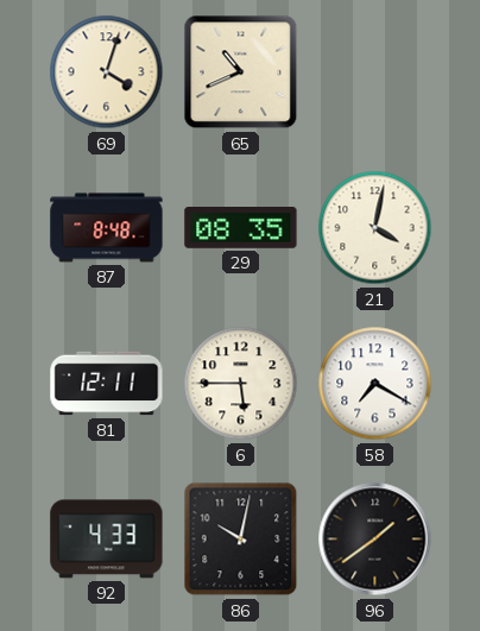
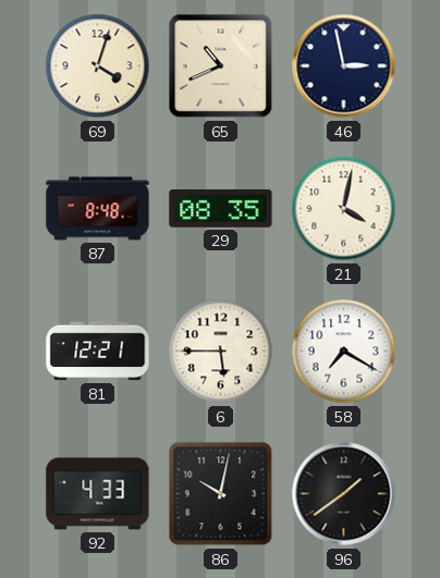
46: none -> 2:58 (344, 66)
81: 12:11 -> 12:21 (98, 352)
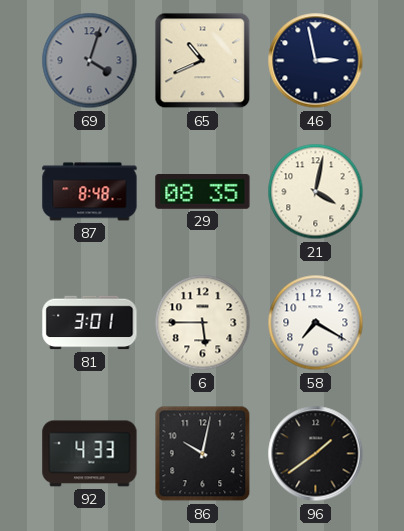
69 dial: cream -> grey (90, 61)
81: 12:21 -> 3:01 (90, 323)
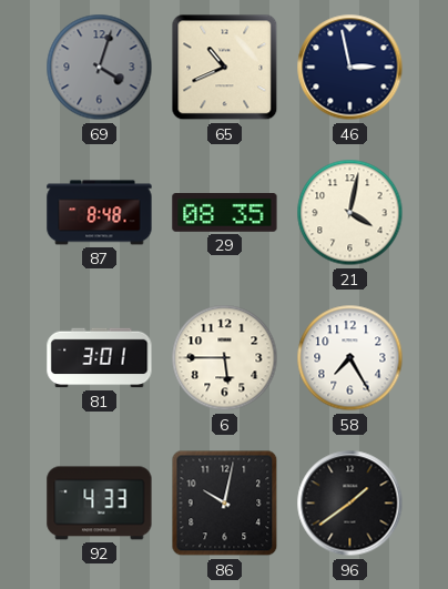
58: 7:20 -> 7:25 (350, 358)
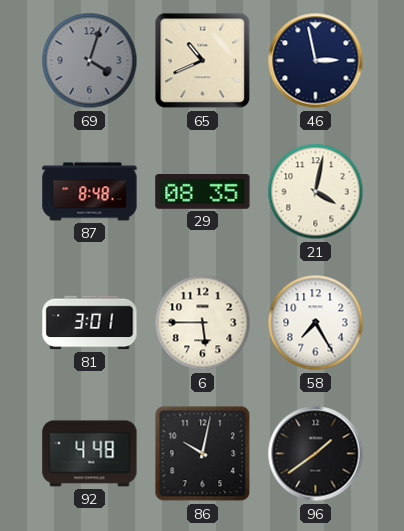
92: 4:33 -> 4:48 (90, 454)
